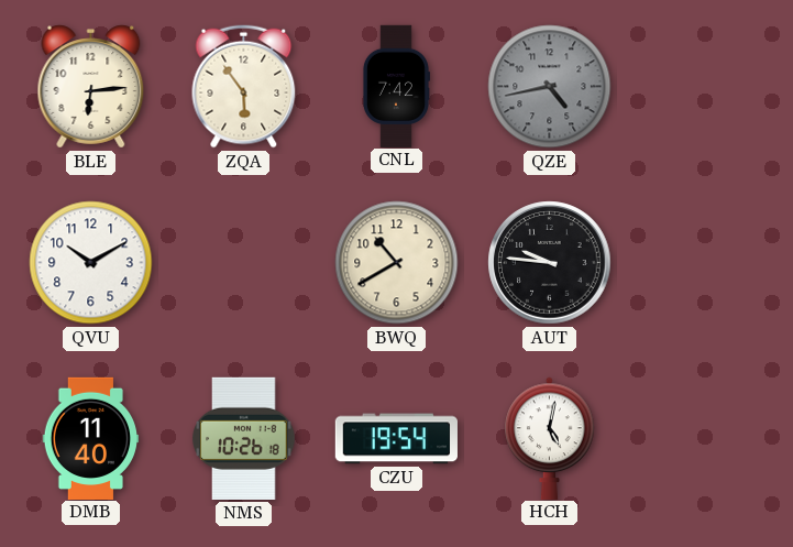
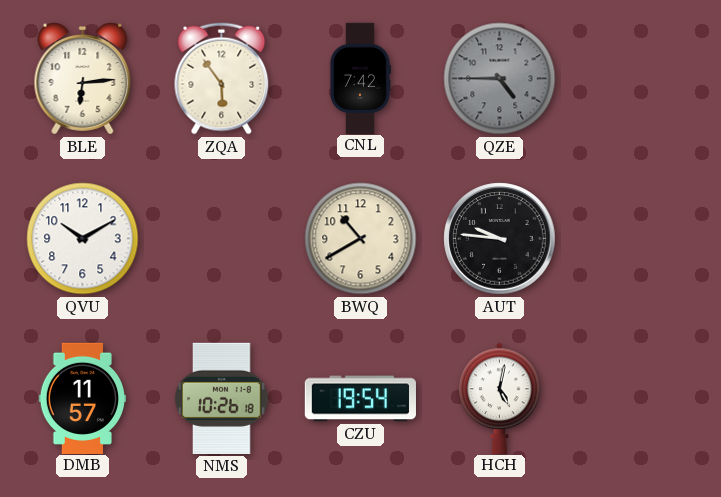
QZE: 4:43 -> 4:45 (500, 79)
DMB: 11:40 -> 11:57 (83, 398)
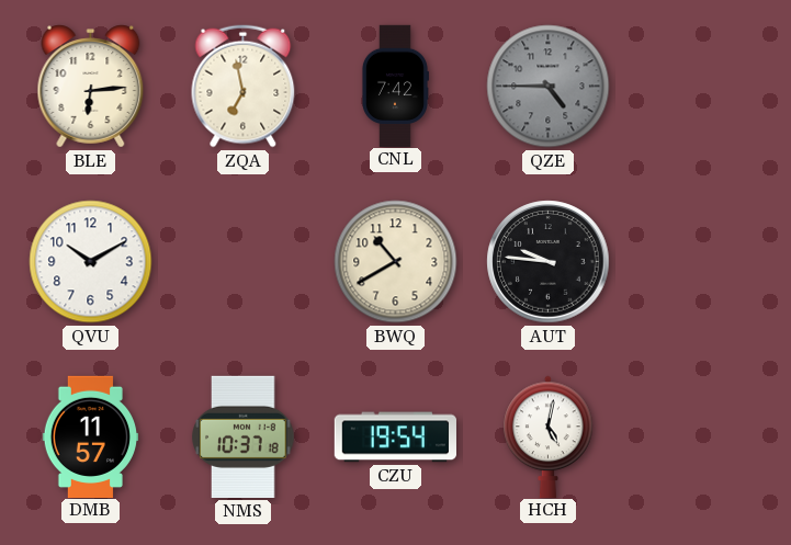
ZQA: 5:54 -> 6:58 (244, 87)
NMS: 10:26 -> 10:37 (244, 436)
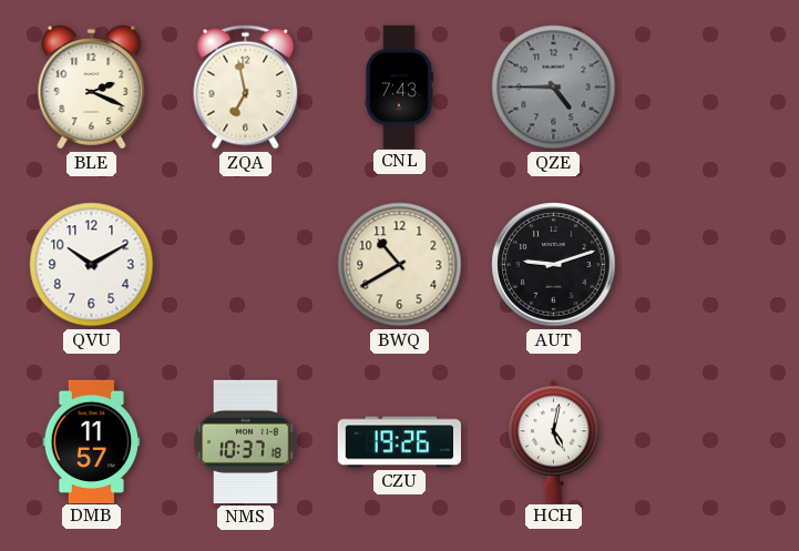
BLE: 6:14 -> 2:19 (92, 88)
CNL: 7:42 -> 7:43 (399, 86)
AUT: 9:46 -> 9:12 (554, 265)
CZU: 19:54 -> 19:26 (399, 442)
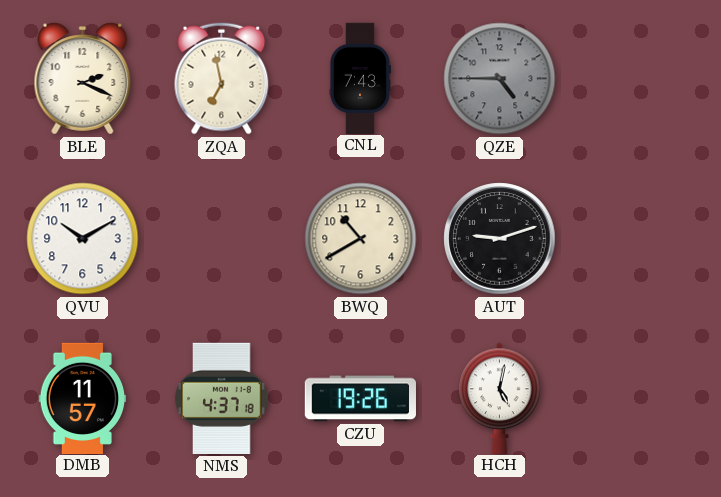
NMS: 10:37 -> 4:37 (222, 398)
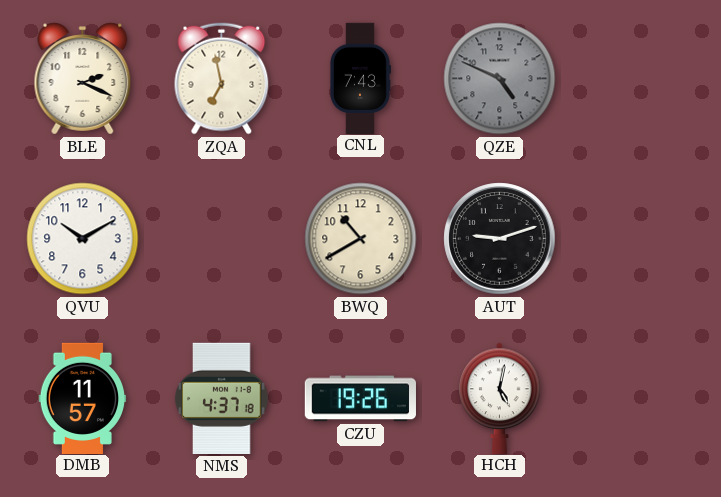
QZE: 4:45 -> 4:49 (500, 79)
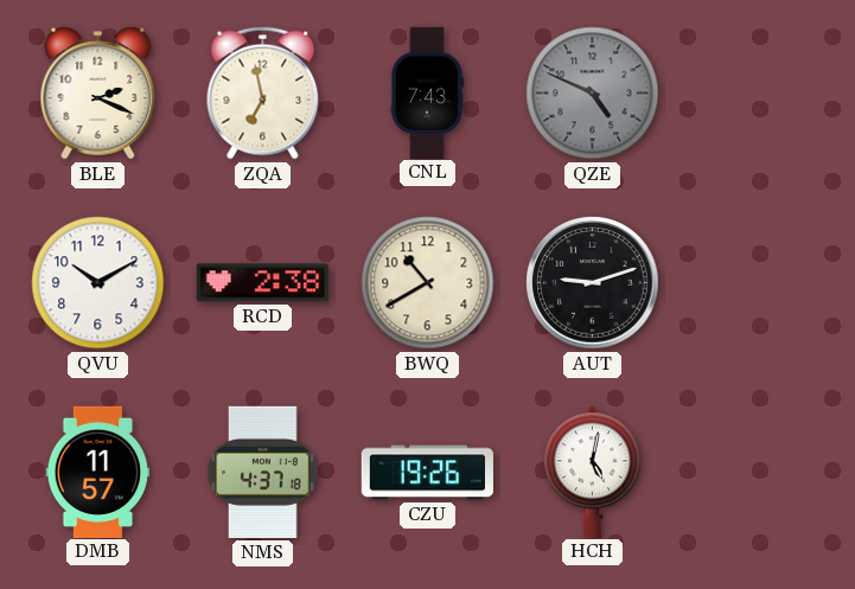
RCD: none -> 2:38 (262, 283)
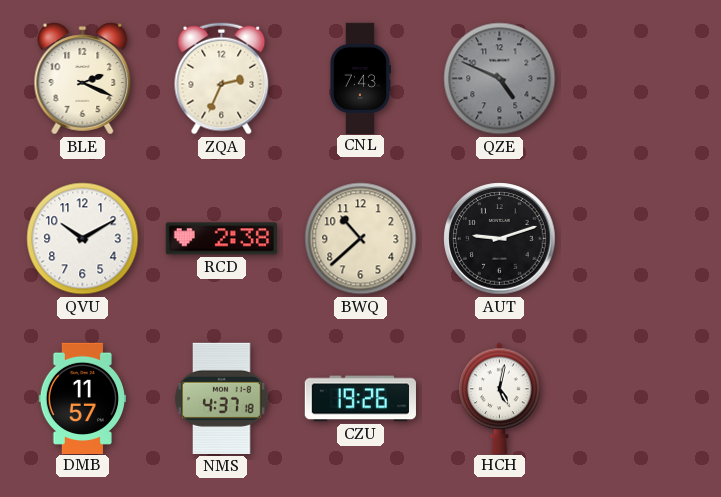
ZQA: 6:58 -> 2:34 (222, 79)
BWQ: 10:40 -> 10:38 (361, 239)
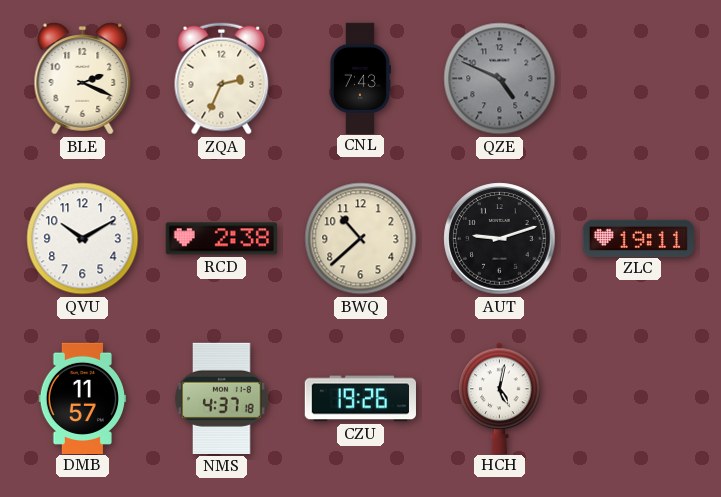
ZLC: none -> 19:11 (638, 238)
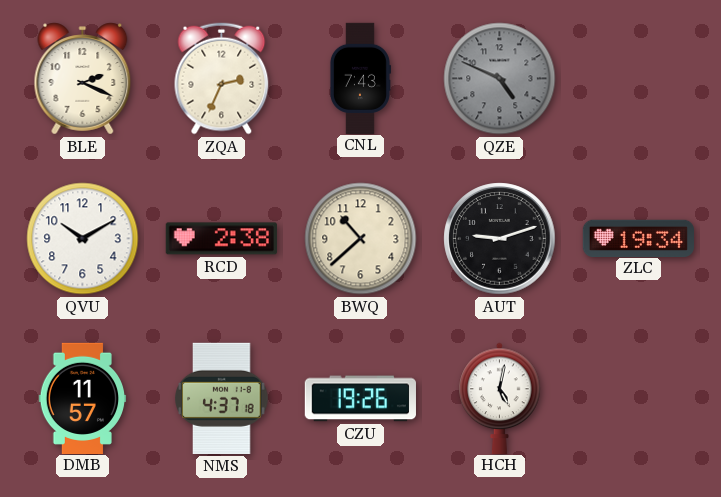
ZLC: 19:11 -> 19:34 (638, 238)
